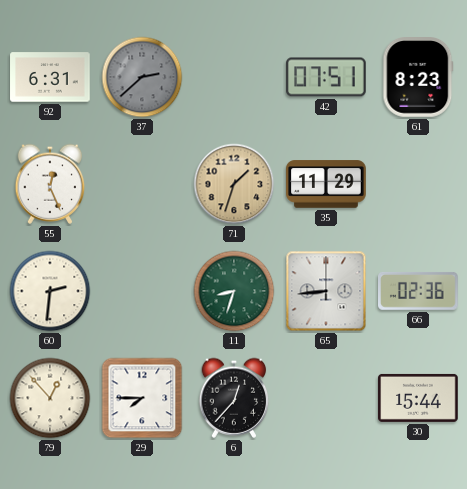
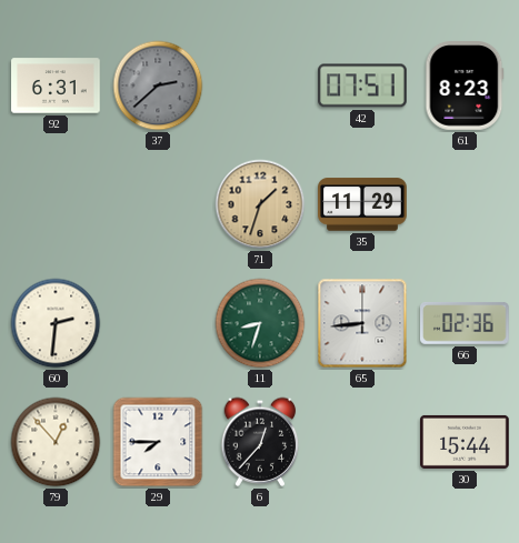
55: 12:26 -> none (50, 184)
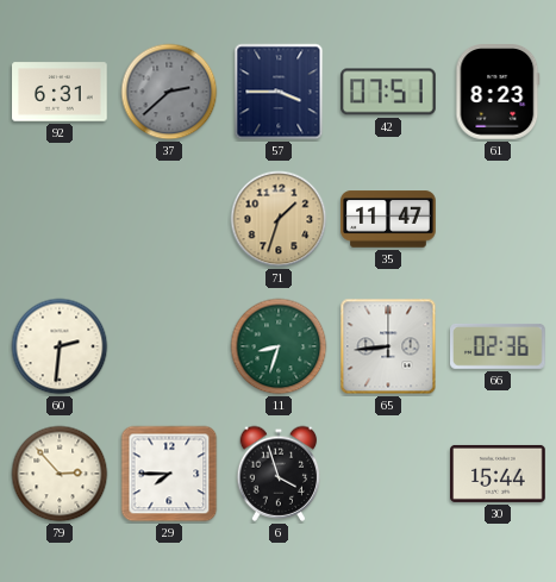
57: none -> 3:45 (279, 92)
35: 11:29 -> 11:47 (388, 219)
79: 12:53 -> 2:53 (60, 474)
6: 12:37 -> 3:57 (279, 474)
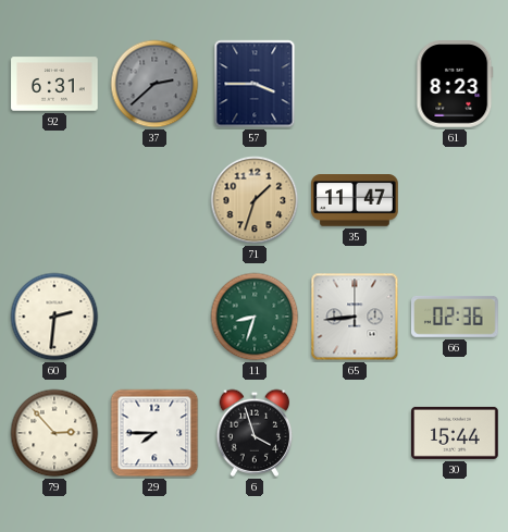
42: 07:51 -> none (388, 92)
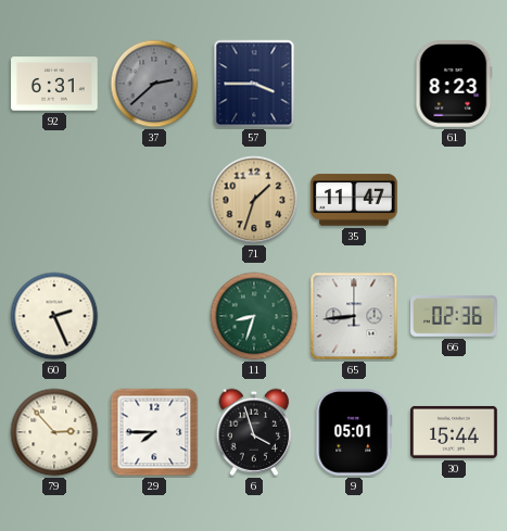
60: 2:31 -> 2:26 (54, 316)
9: none -> 05:01 (354, 433)
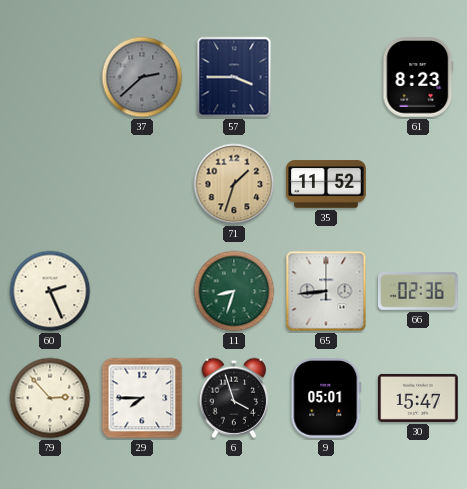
92: 6:31 -> none (54, 84)
35: 11:47 -> 11:52 (326, 184)
30: 15:44 -> 15:47 (418, 398)
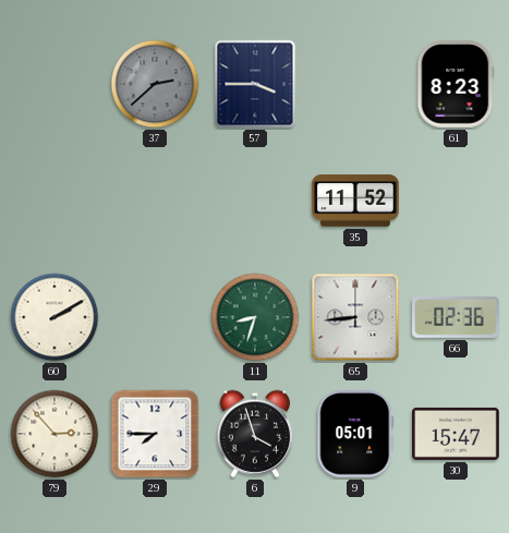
71: 1:33 -> none (234, 184)
60: 2:26 -> 2:10 (54, 317)
